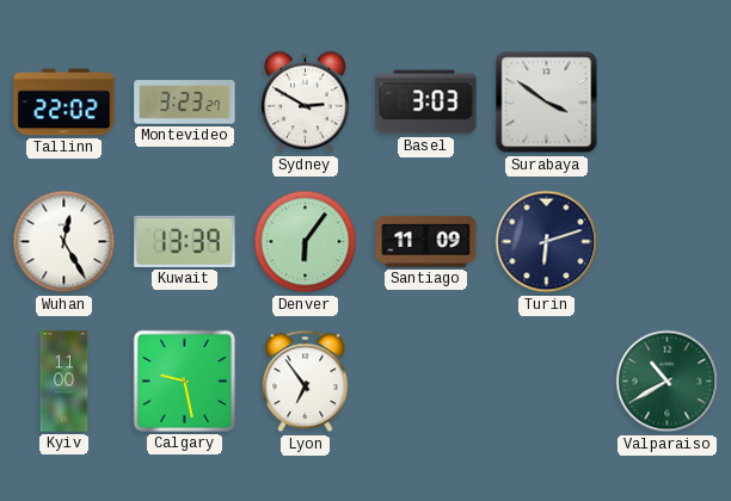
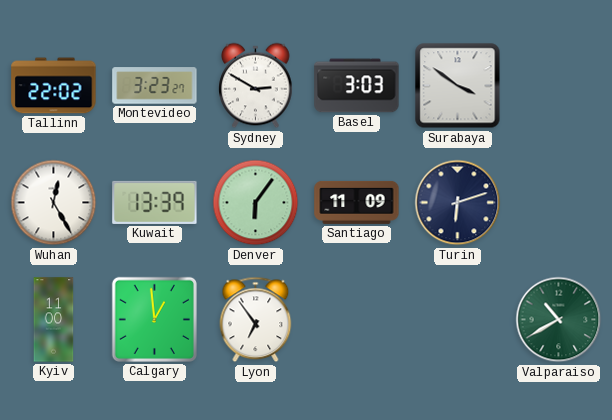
Calgary: 9:28 -> 12:59 (154, 319)
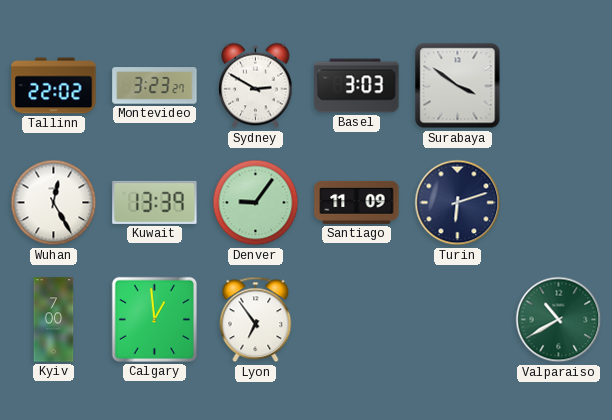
Denver: 6:06 -> 9:06 (256, 203)
Kyiv: 11:00 -> 7:00 (54, 320)
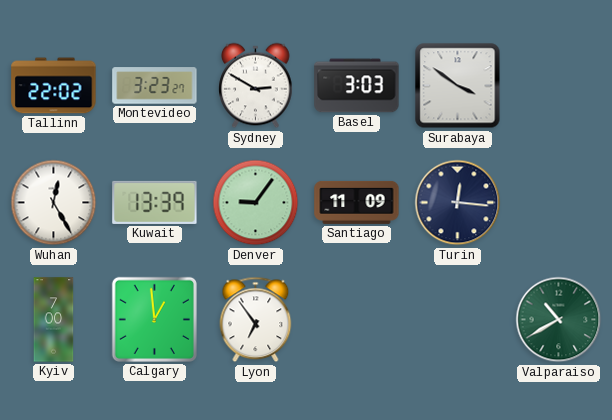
Turin: 6:12 -> 12:16 (458, 203)
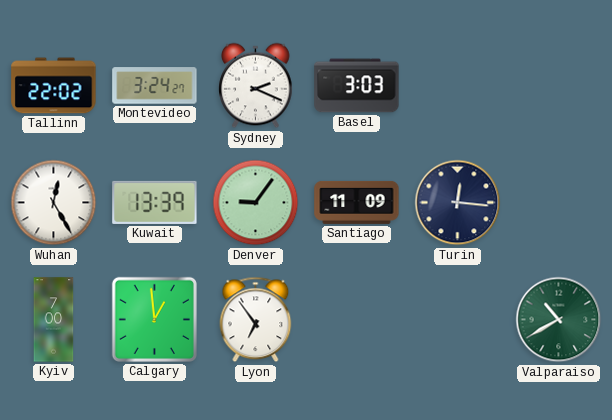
Montevideo: 3:23 -> 3:24 (155, 86)
Sydney: 2:50 -> 2:19 (256, 86)
Surabaya: 3:51 -> none (458, 86)
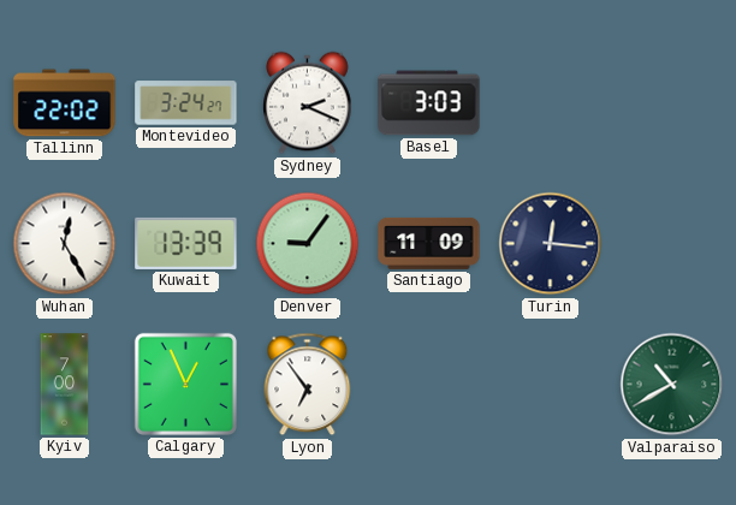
Calgary: 12:59 -> 12:56 (185, 384)
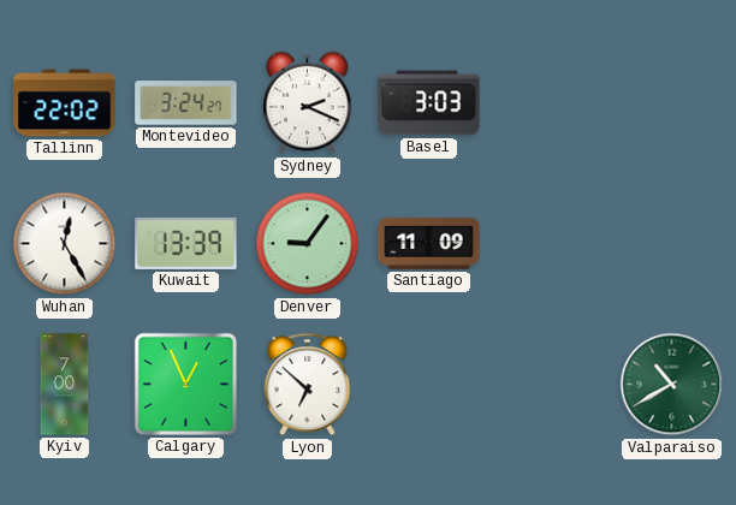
Turin: 12:16 -> none (551, 244)
Lyon: 6:54 -> 6:52 (308, 385)
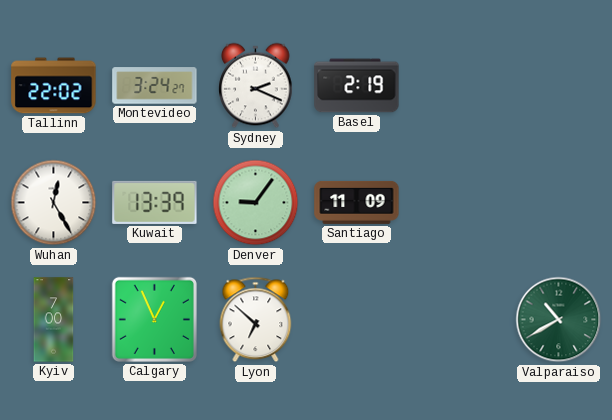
Basel: 3:03 -> 2:19 (357, 86)
